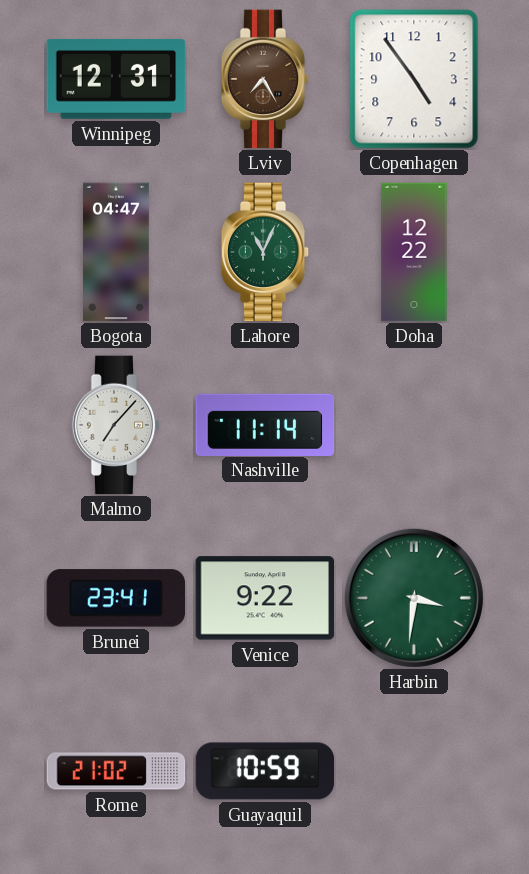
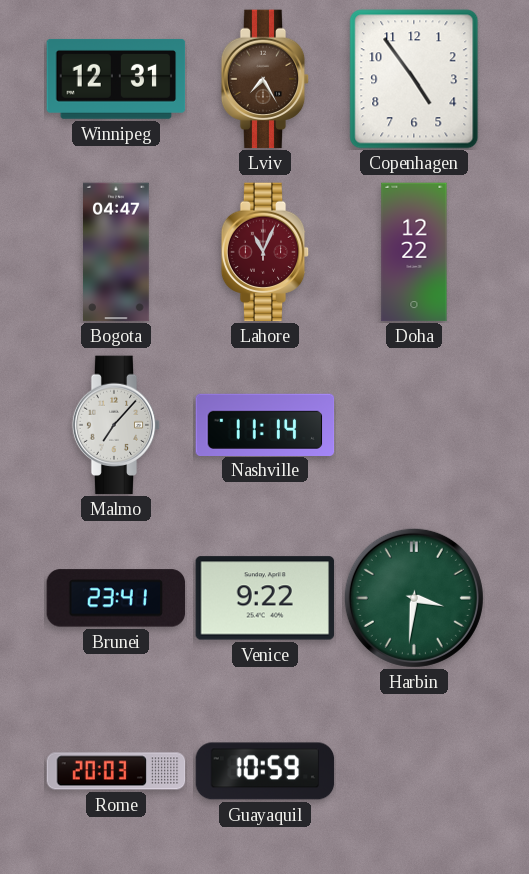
Lahore dial: green -> burgundy (265, 252)
Rome: 21:02 -> 20:03 (116, 771)
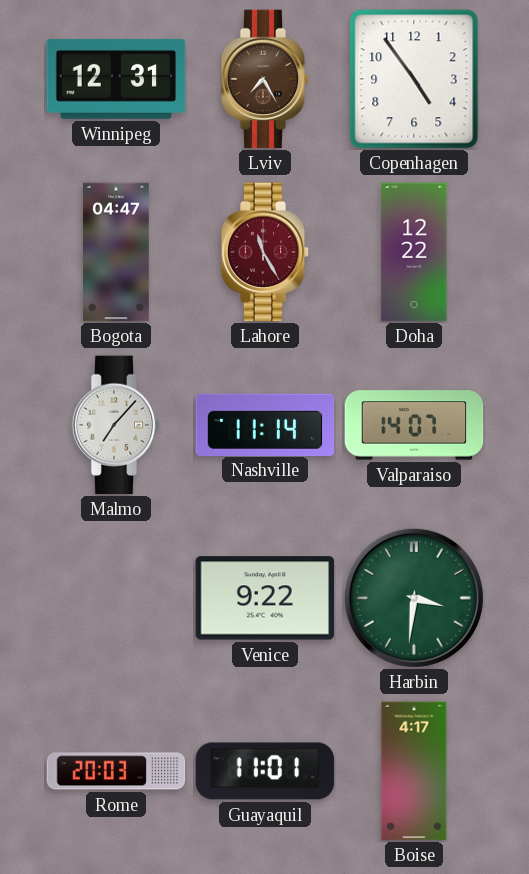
Lahore: 11:04 -> 11:25 (265, 252)
Valparaiso: none -> 14:07 (414, 425)
Brunei: 23:41 -> none (116, 598)
Guayaquil: 10:59 -> 11:01 (265, 771)
Boise: none -> 4:17 (414, 771)
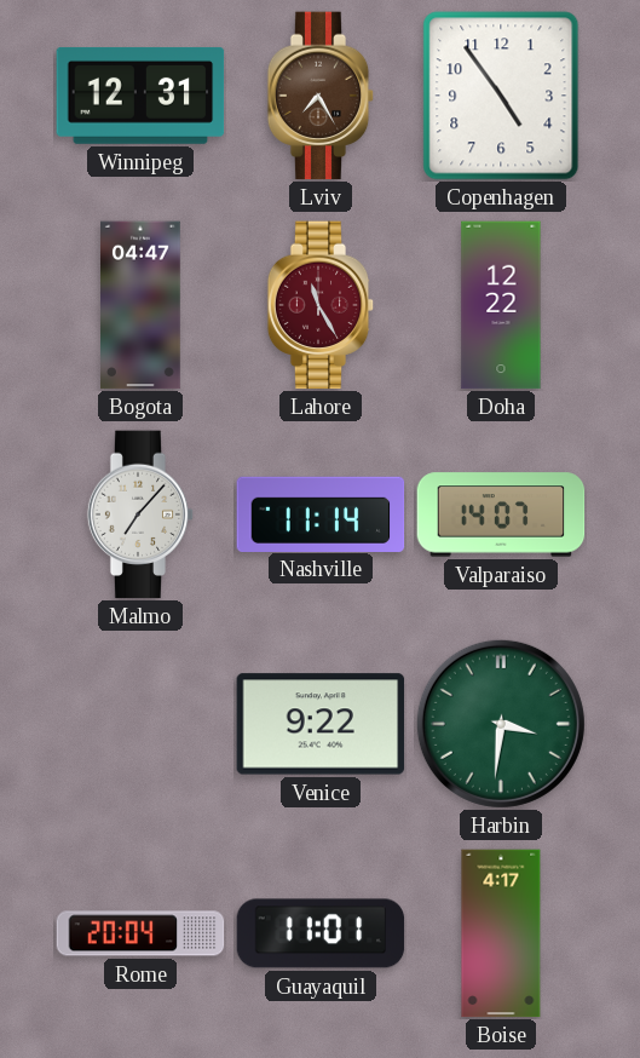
Rome: 20:03 -> 20:04 (140, 933)
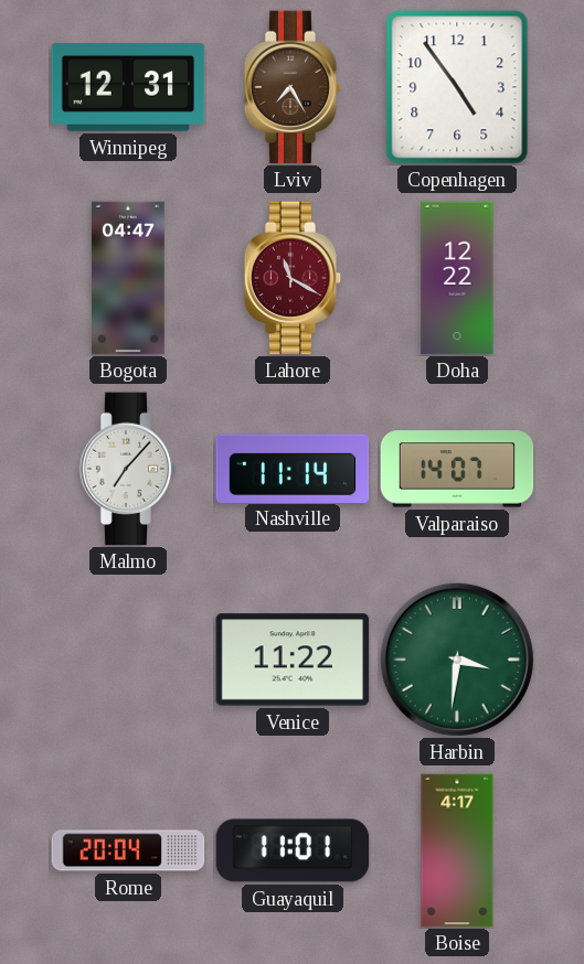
Lahore: 11:25 -> 11:20 (293, 278)
Venice: 9:22 -> 11:22 (293, 660)
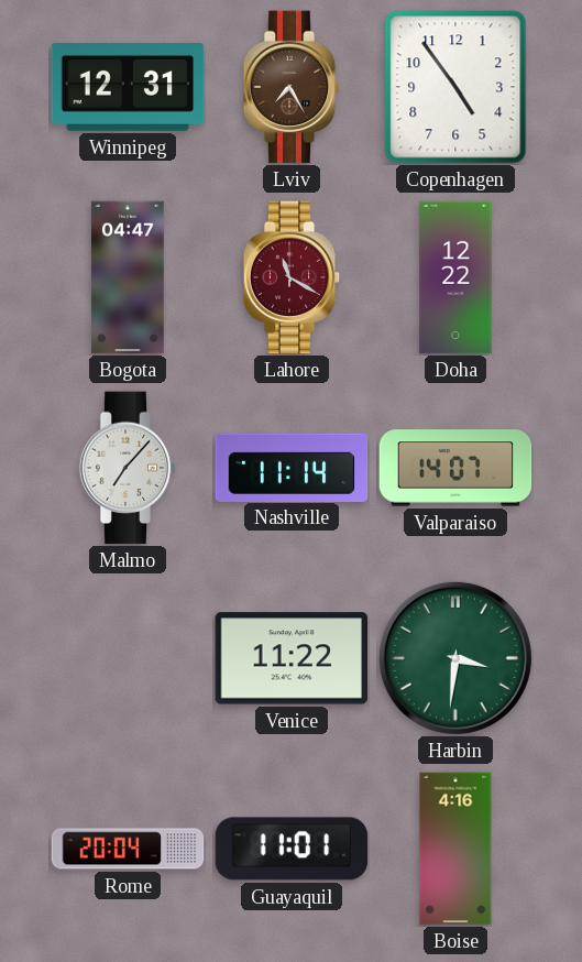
Boise: 4:17 -> 4:16 (455, 849)
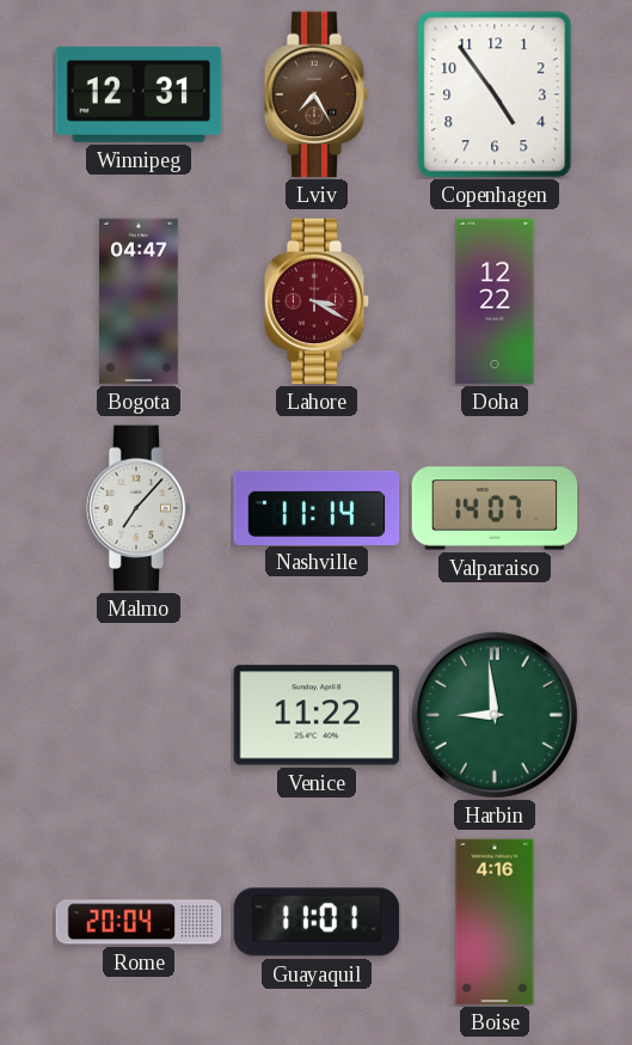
Lahore: 11:20 -> 3:20 (317, 301)
Harbin: 3:31 -> 8:59 (495, 715)
